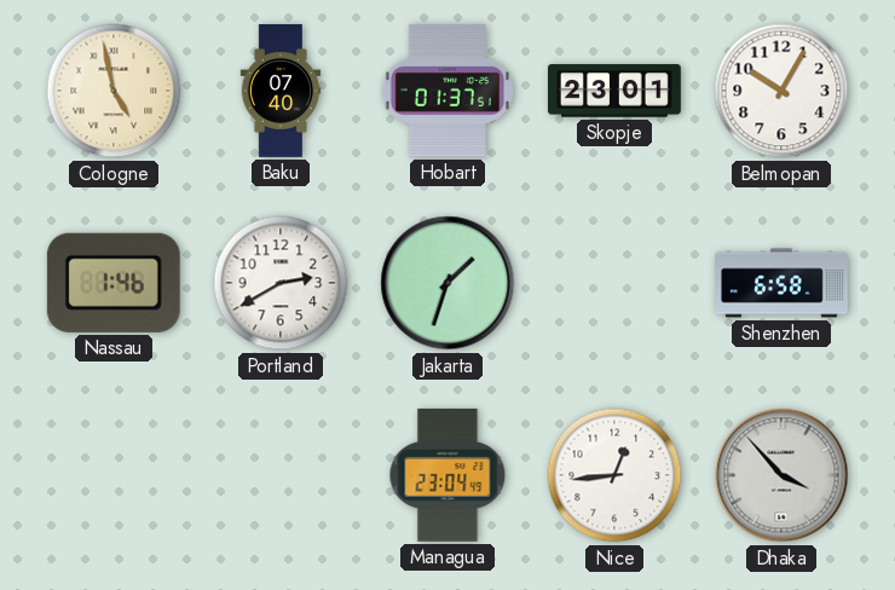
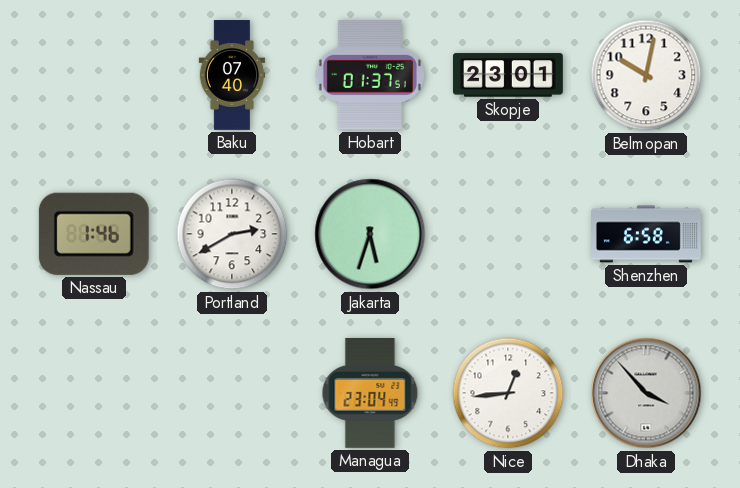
Cologne: 4:58 -> none (114, 91)
Belmopan: 10:05 -> 10:02 (646, 75)
Jakarta: 1:33 -> 5:33 (370, 234)
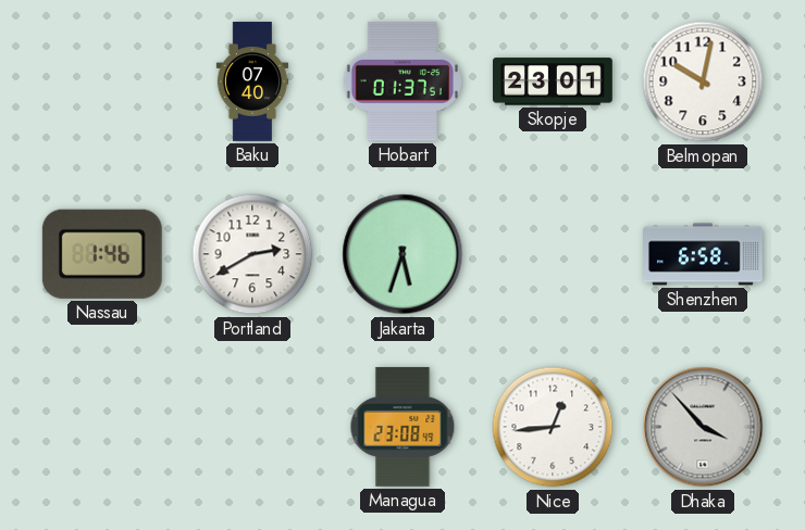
Managua: 23:04 -> 23:08 (403, 427)
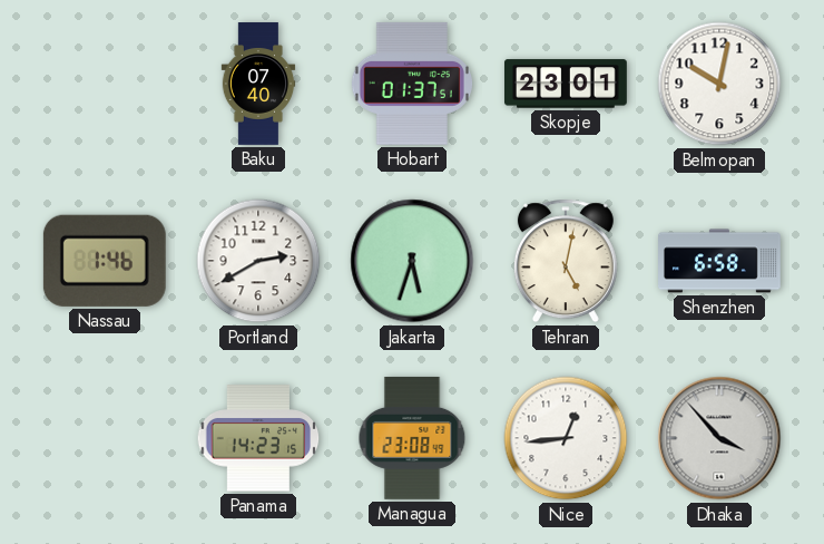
Tehran: none -> 5:02 (566, 261)
Panama: none -> 14:23 (258, 438)
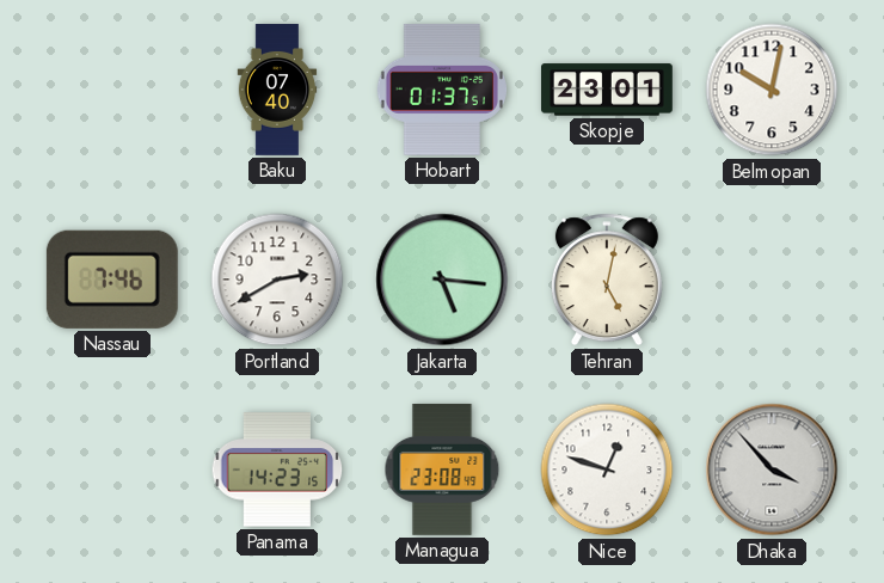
Nassau: 1:46 -> 7:46 (112, 280)
Jakarta: 5:33 -> 5:16 (442, 280)
Shenzhen: 6:58 -> none (720, 261)
Nice: 12:44 -> 12:48 (607, 470)
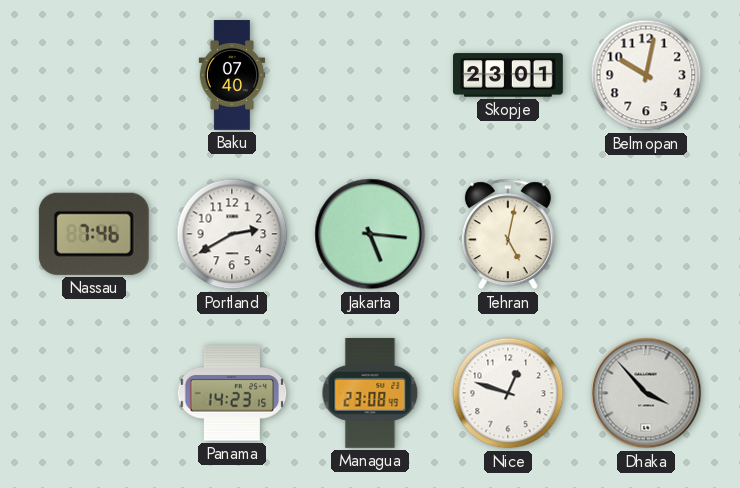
Hobart: 01:37 -> none (442, 90)
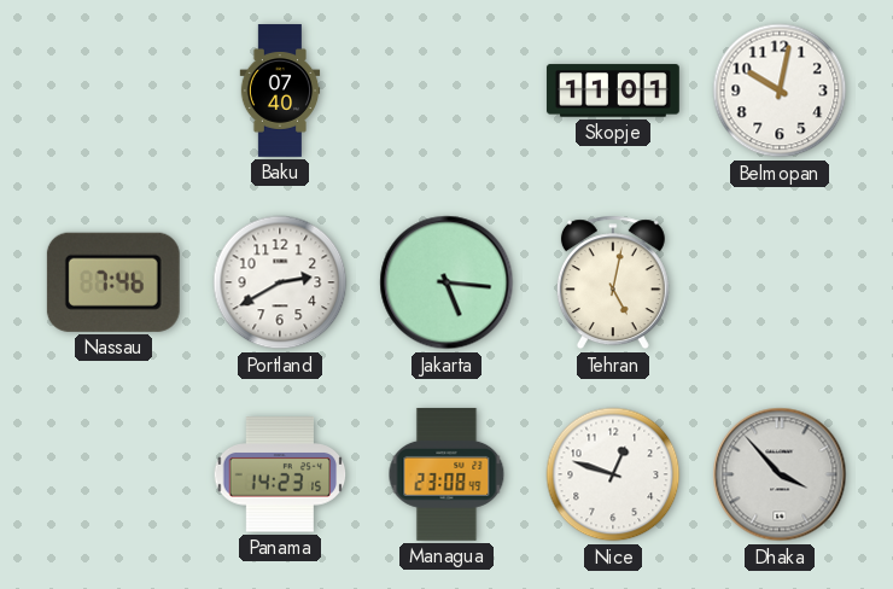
Skopje: 23:01 -> 11:01 (613, 91)
